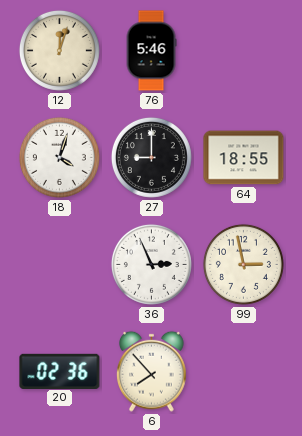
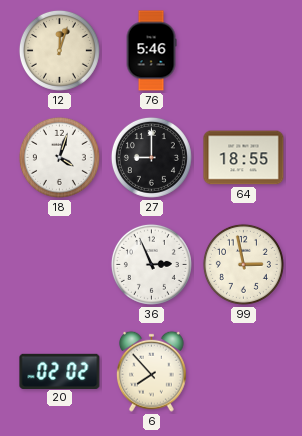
20: 02:36 -> 02:02 (60, 371)
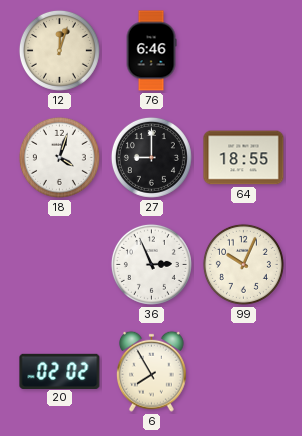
76: 5:46 -> 6:46 (151, 51)
99: 2:58 -> 10:04 (243, 264)
6: 7:53 -> 7:55 (152, 371)
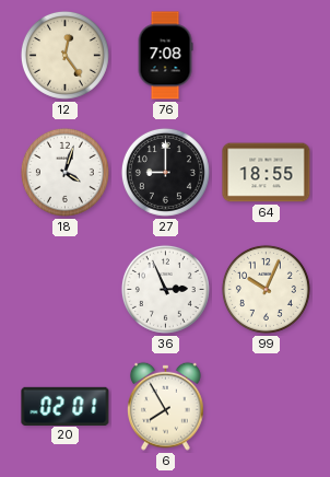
12: 12:03 -> 12:24 (64, 55)
76: 6:46 -> 7:08 (165, 56)
20: 02:02 -> 02:01 (66, 406)
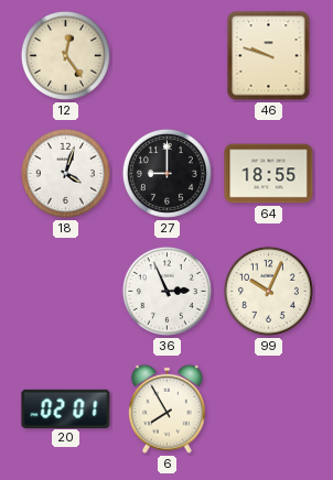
76: 7:08 -> none (165, 56)
46: none -> 9:48 (269, 56)
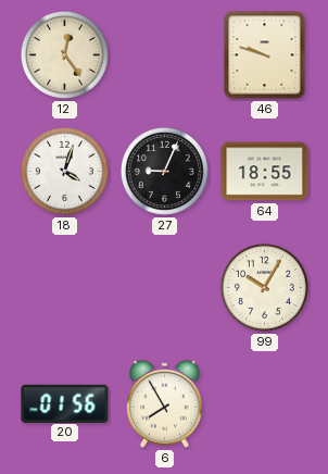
27: 9:00 -> 9:04 (164, 171)
36: 2:56 -> none (166, 291)
99: 10:04 -> 10:05 (264, 287)
20: 02:01 -> 01:56 (65, 403)
